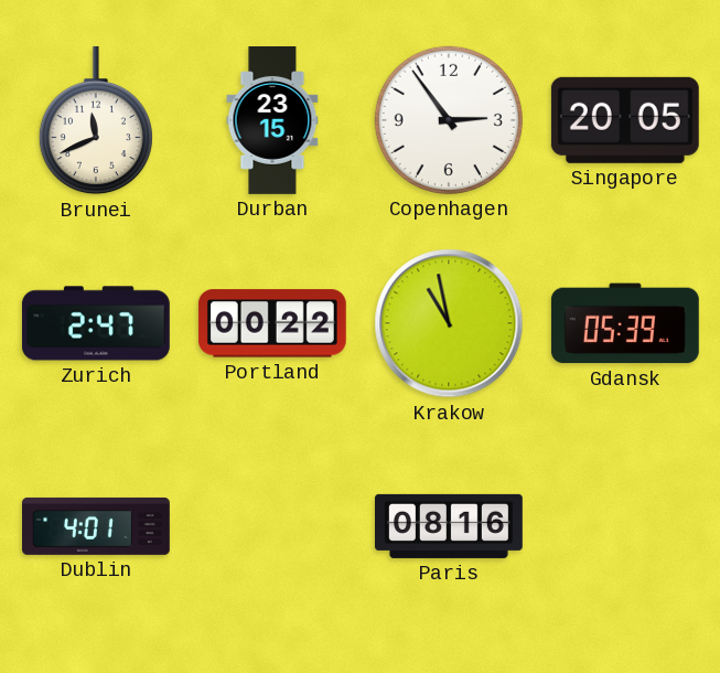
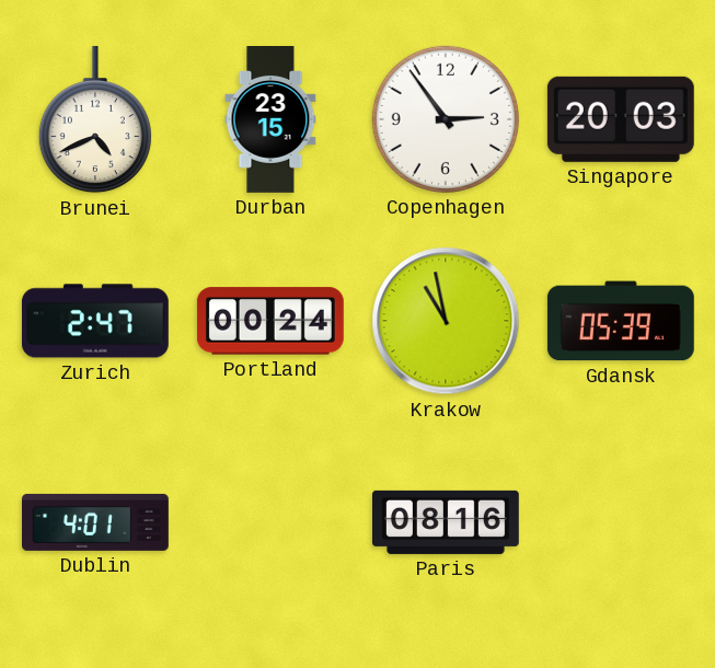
Brunei: 11:41 -> 4:41 (95, 119)
Singapore: 20:05 -> 20:03 (621, 119)
Portland: 00:22 -> 00:24 (270, 321)
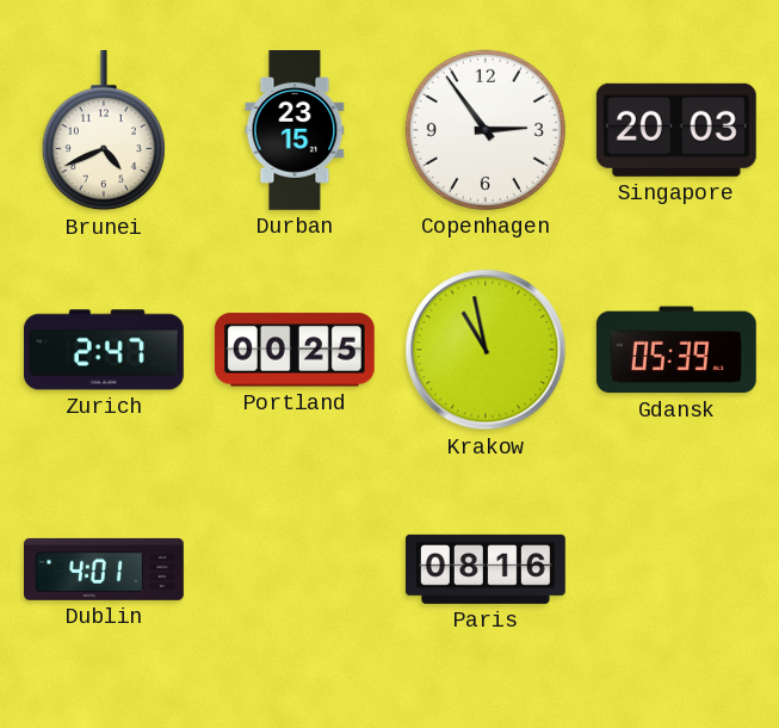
Portland: 00:24 -> 00:25 (295, 350)
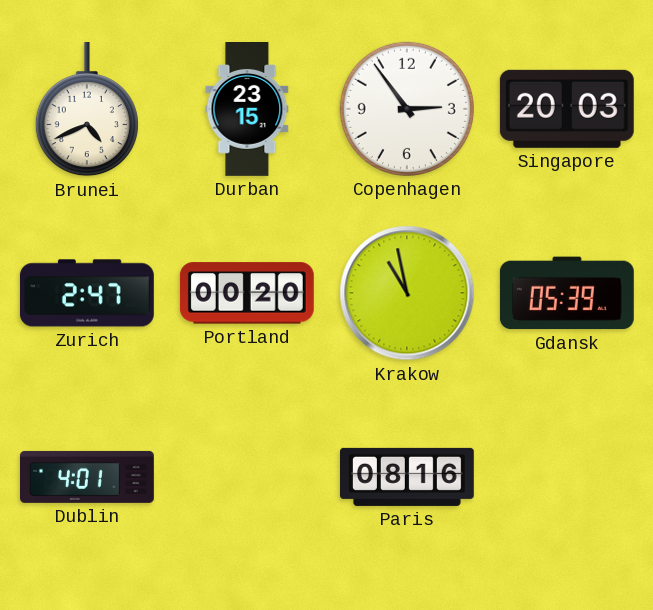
Portland: 00:25 -> 00:20 (247, 293)
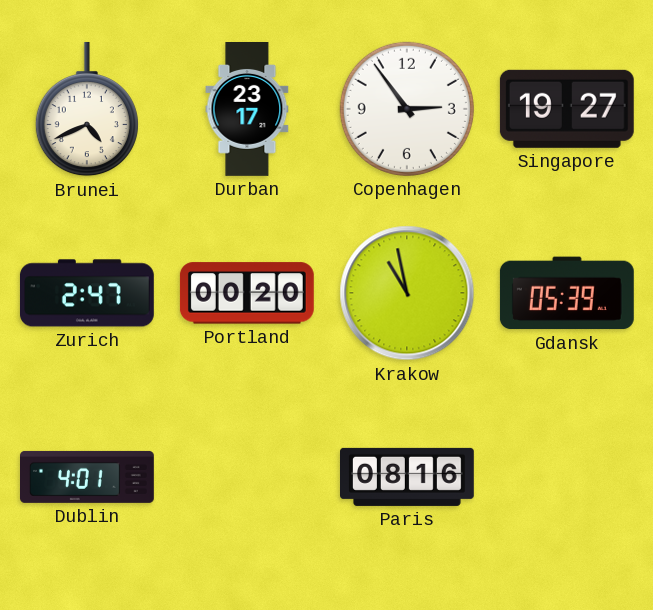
Durban: 23:15 -> 23:17 (247, 110)
Singapore: 20:03 -> 19:27 (567, 109)
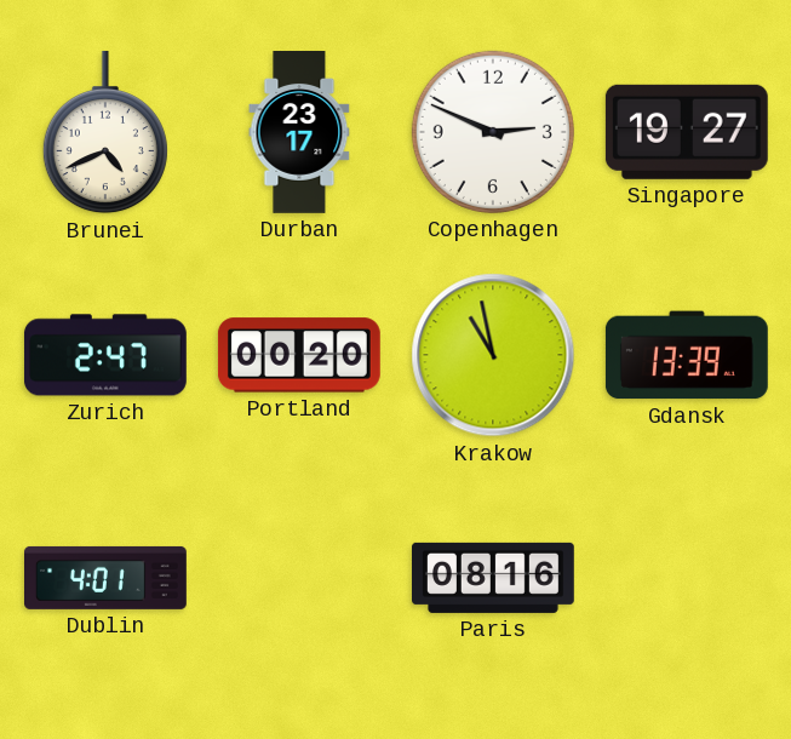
Copenhagen: 2:54 -> 2:49 (493, 132)
Gdansk: 05:39 -> 13:39 (687, 355)
